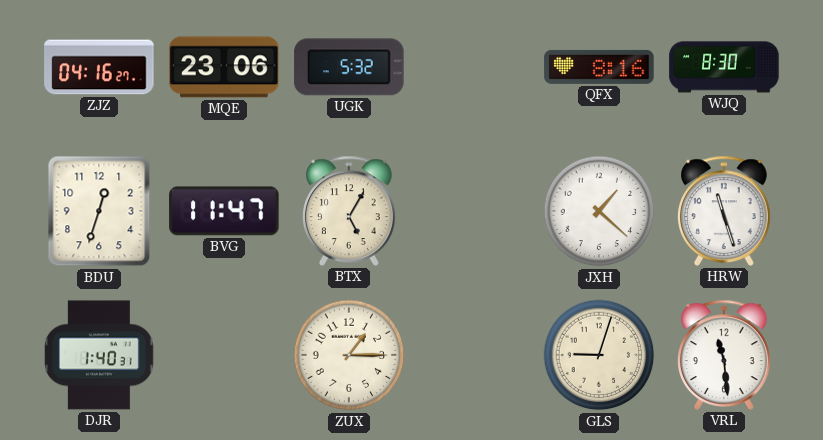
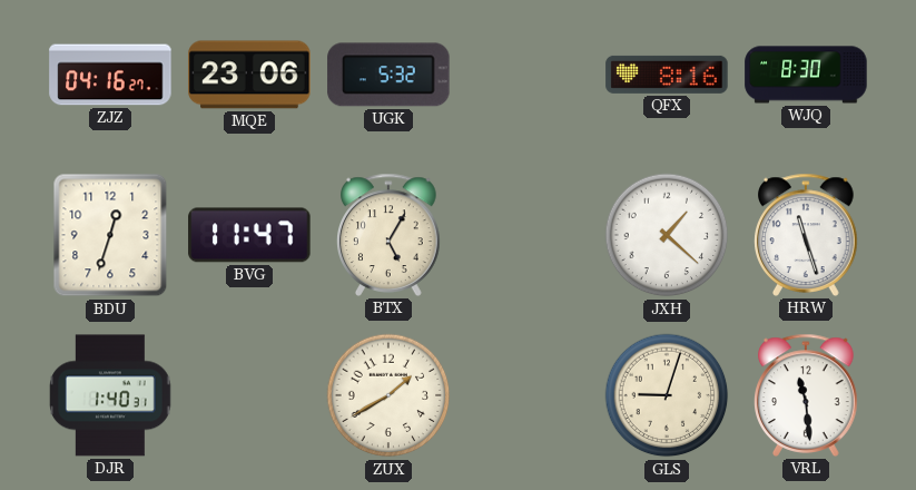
ZUX: 1:15 -> 1:40 (388, 395)
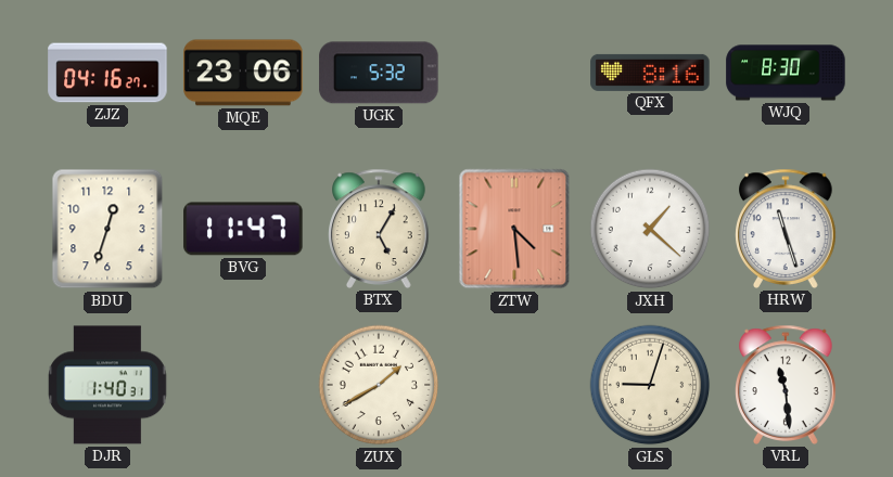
ZTW: none -> 4:29 (514, 229)
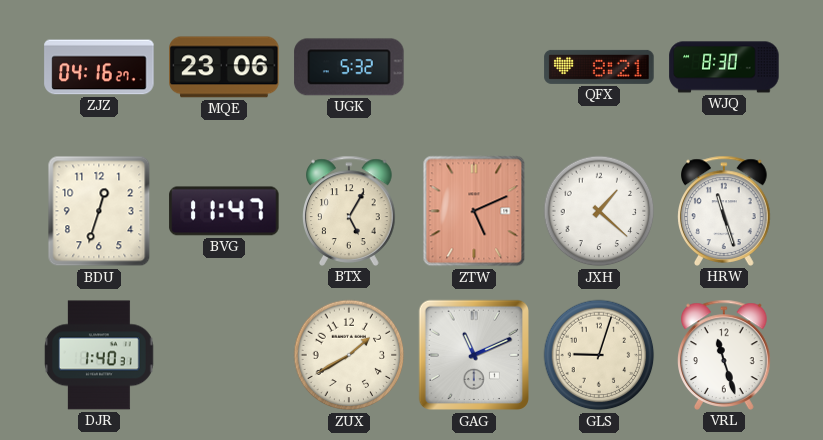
QFX: 8:16 -> 8:21 (599, 67)
ZTW: 4:29 -> 5:11 (474, 211)
GAG: none -> 11:11 (473, 355)
VRL: 11:29 -> 11:27 (725, 355)
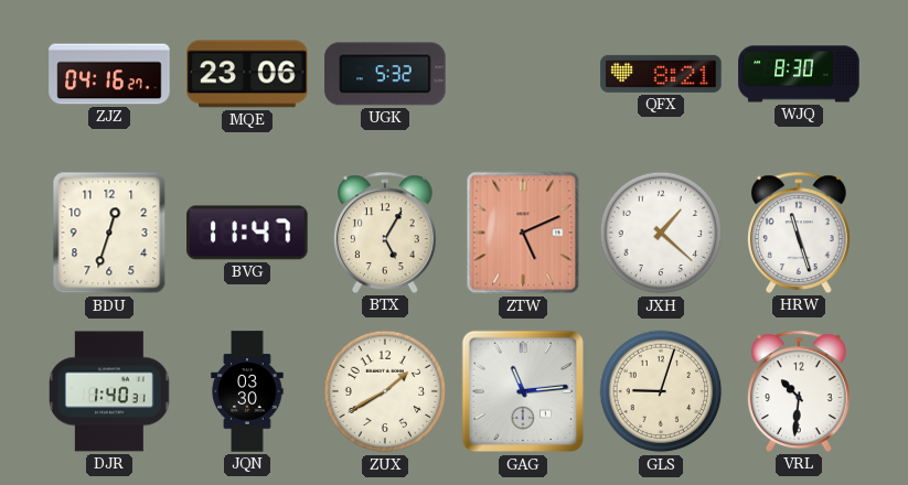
JQN: none -> 03:30 (247, 391)
GAG: 11:11 -> 11:14 (522, 391)
VRL: 11:27 -> 10:31 (800, 391)
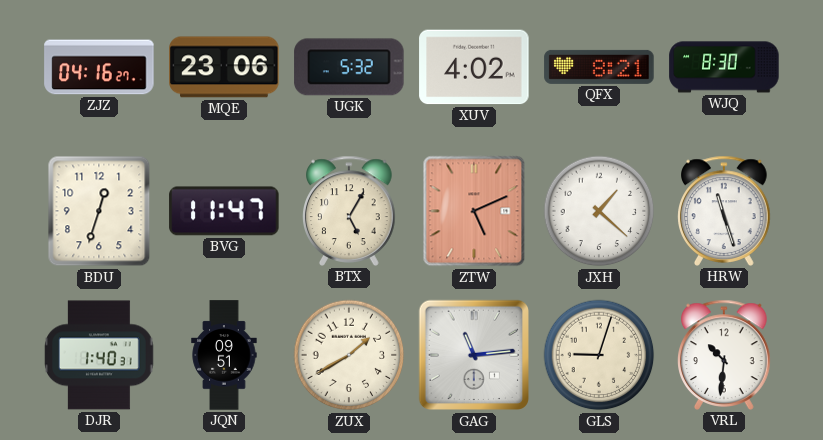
XUV: none -> 4:02 (474, 67)
JQN: 03:30 -> 09:51 (224, 355)
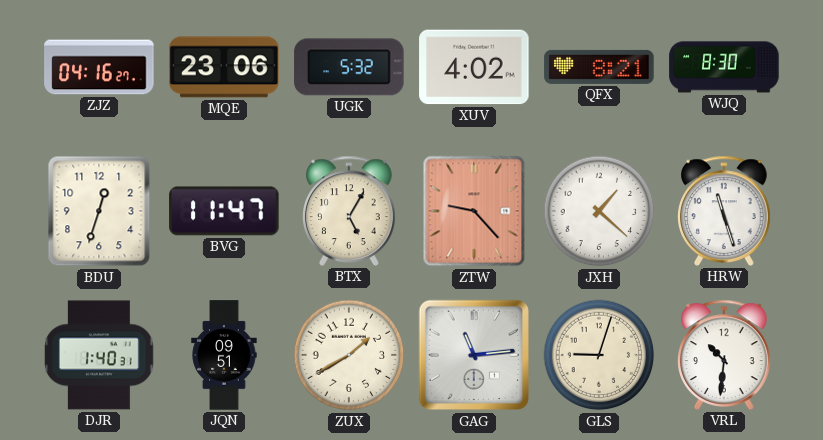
ZTW: 5:11 -> 9:23 (474, 211)
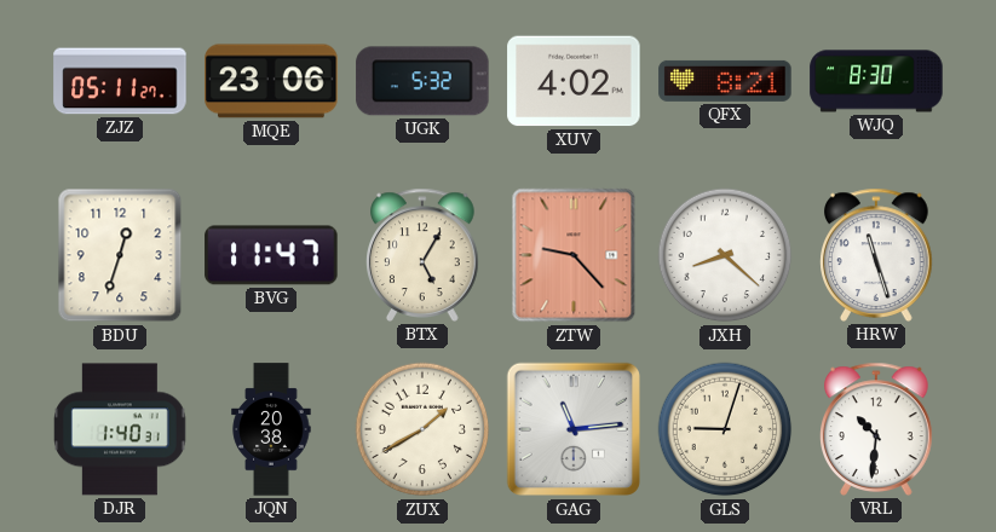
ZJZ: 04:16 -> 05:11 (120, 81)
JXH: 1:22 -> 8:22 (725, 255)
JQN: 09:51 -> 20:38 (271, 429)
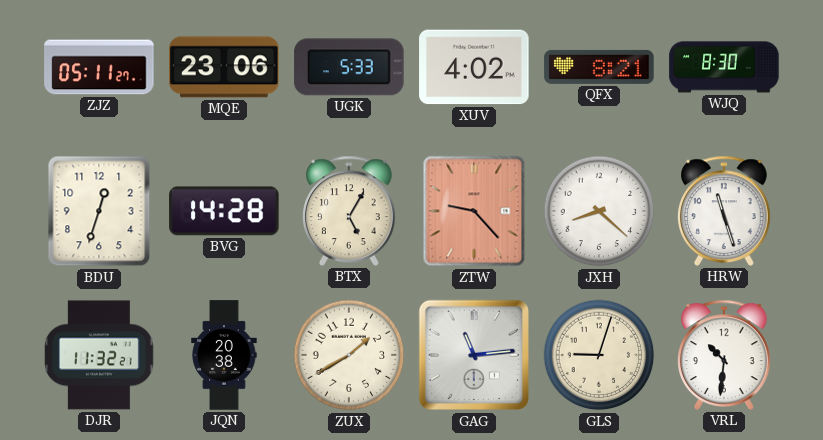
UGK: 5:32 -> 5:33 (349, 67)
BVG: 11:47 -> 14:28 (224, 211)
DJR: 1:40 -> 11:32 (99, 355)
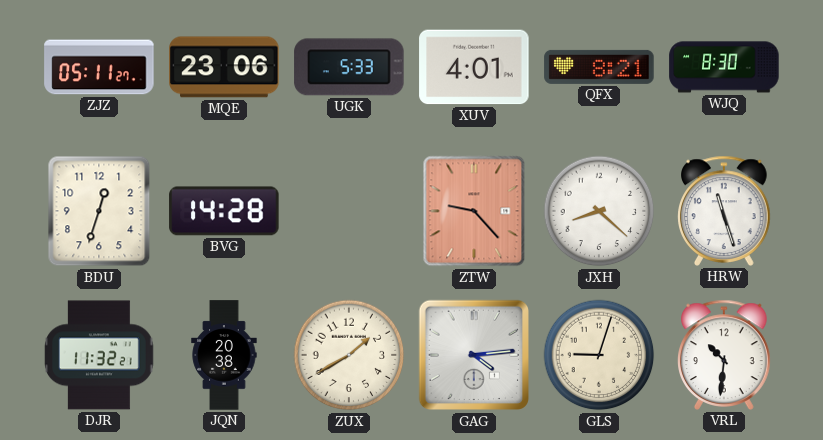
XUV: 4:02 -> 4:01 (474, 67)
BTX: 5:05 -> none (350, 211)
GAG: 11:14 -> 4:14 (473, 355)
